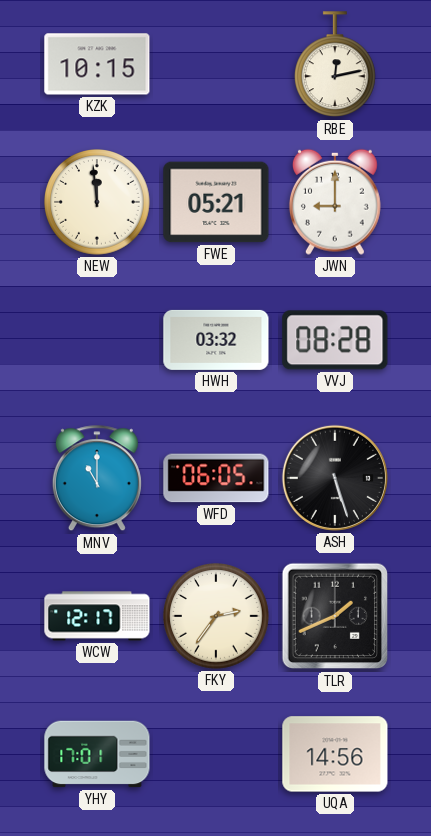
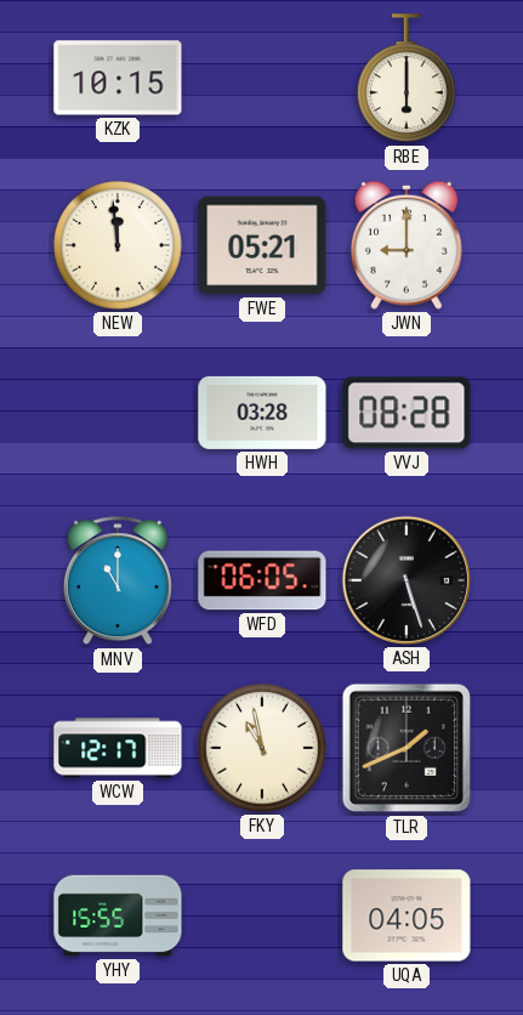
RBE: 12:13 -> 6:00 (407, 79)
HWH: 03:32 -> 03:28 (262, 413)
FKY: 2:36 -> 10:58 (263, 749)
YHY: 17:01 -> 15:55 (118, 915)
UQA: 14:56 -> 04:05 (407, 915)
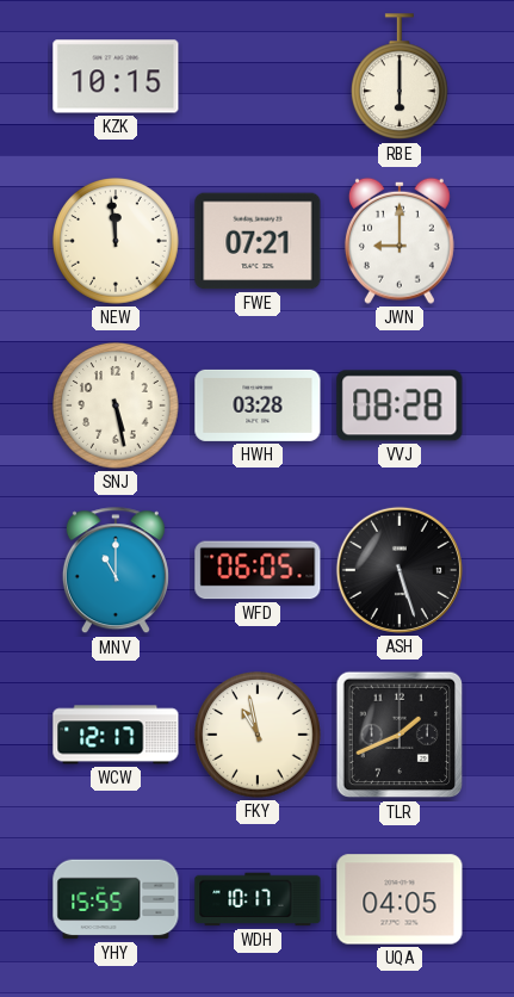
FWE: 05:21 -> 07:21 (258, 241)
SNJ: none -> 5:28 (117, 407)
WDH: none -> 10:17 (258, 899)
